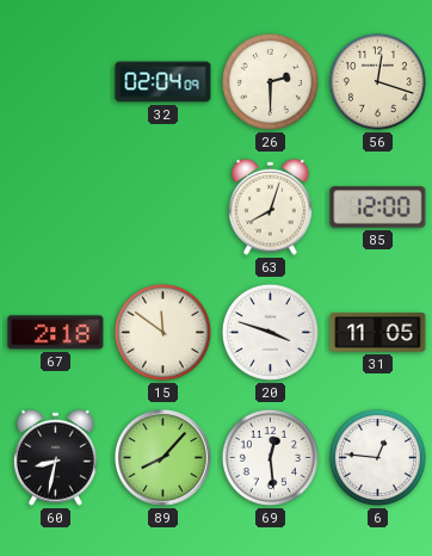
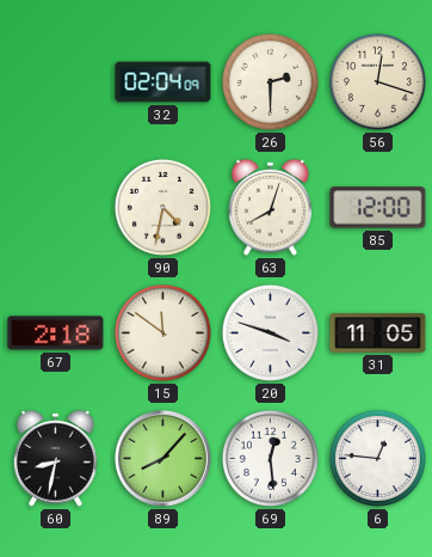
90: none -> 4:32 (162, 207)
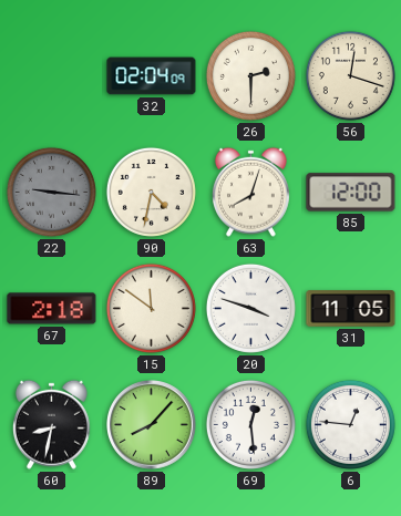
22: none -> 9:16 (51, 192)
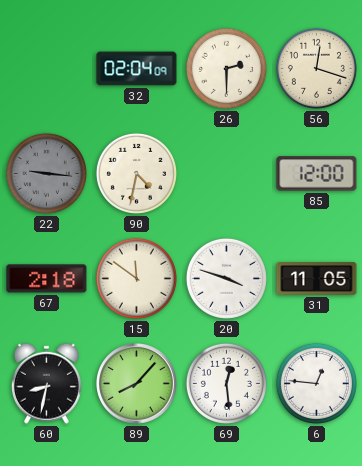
63: 8:03 -> none (250, 192)
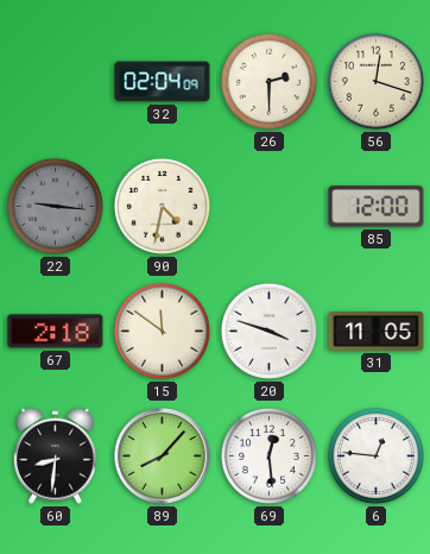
60: 8:32 -> 8:31 (55, 455)
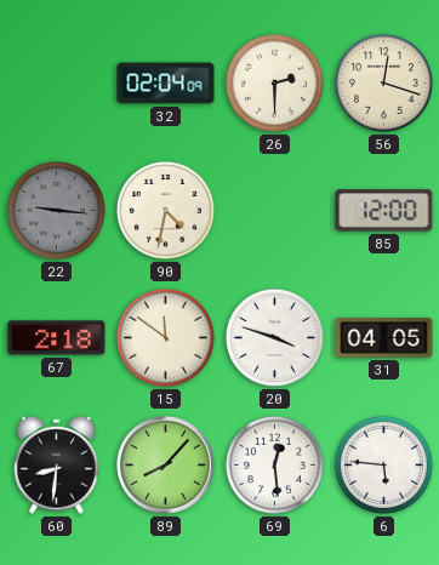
31: 11:05 -> 04:05 (384, 338)
6: 12:46 -> 5:46 (383, 464)
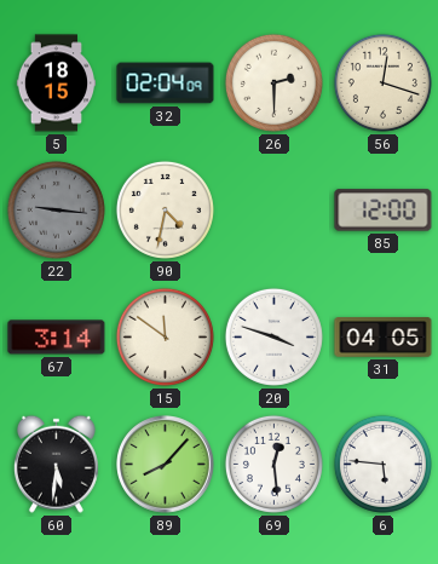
5: none -> 18:15 (56, 84)
67: 2:18 -> 3:14 (57, 338)
60: 8:31 -> 5:31 (56, 464)
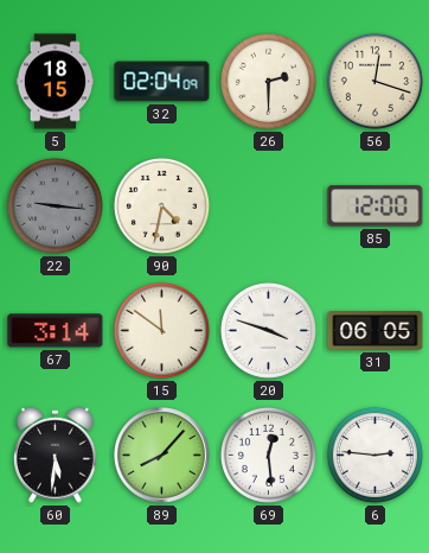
31: 04:05 -> 06:05 (376, 331)
6: 5:46 -> 2:46 (374, 455)
